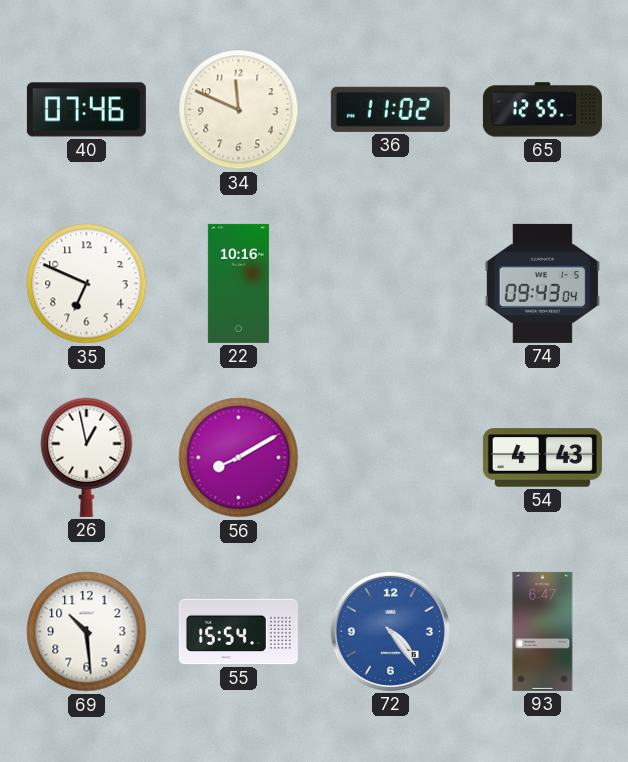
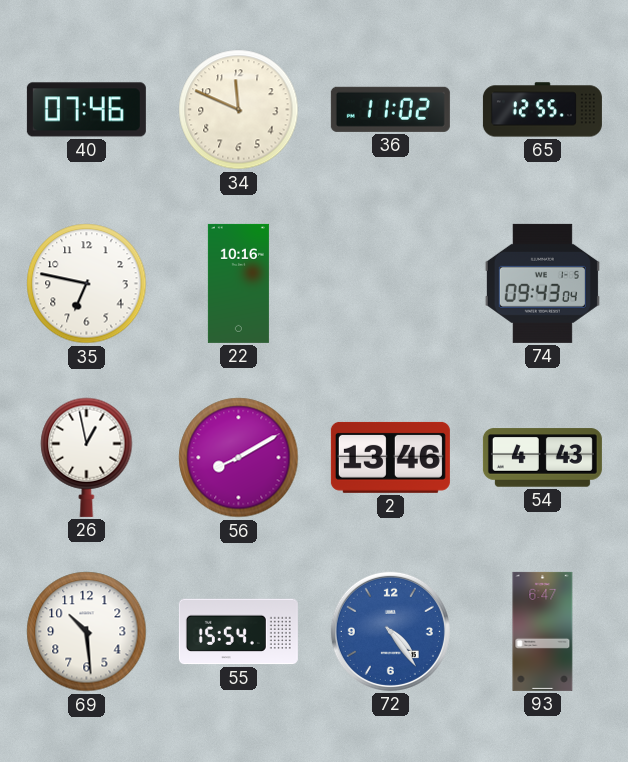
35: 6:49 -> 6:47 (87, 284)
2: none -> 13:46 (390, 457)
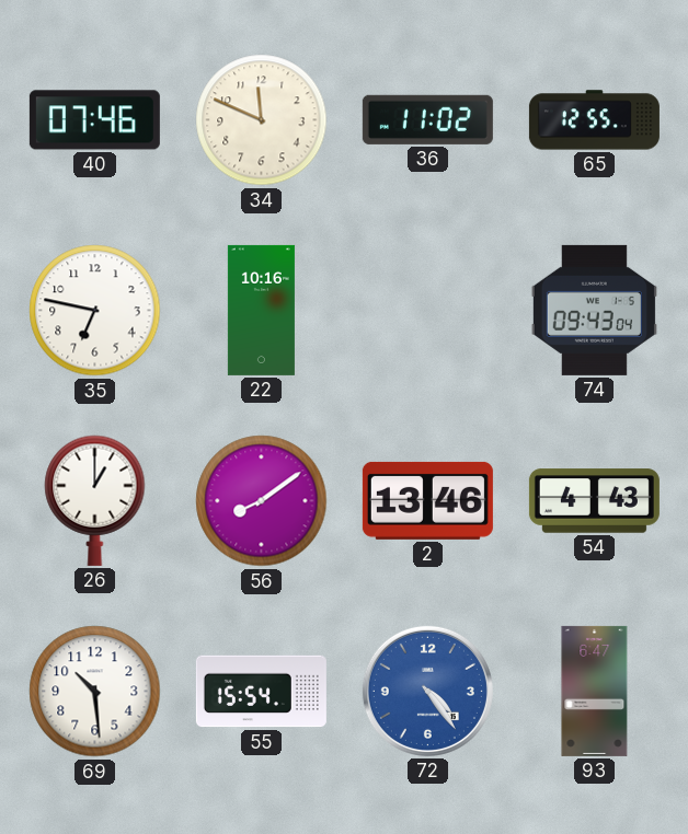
26: 12:58 -> 1:00 (95, 500)
56: 8:10 -> 8:09 (262, 501)
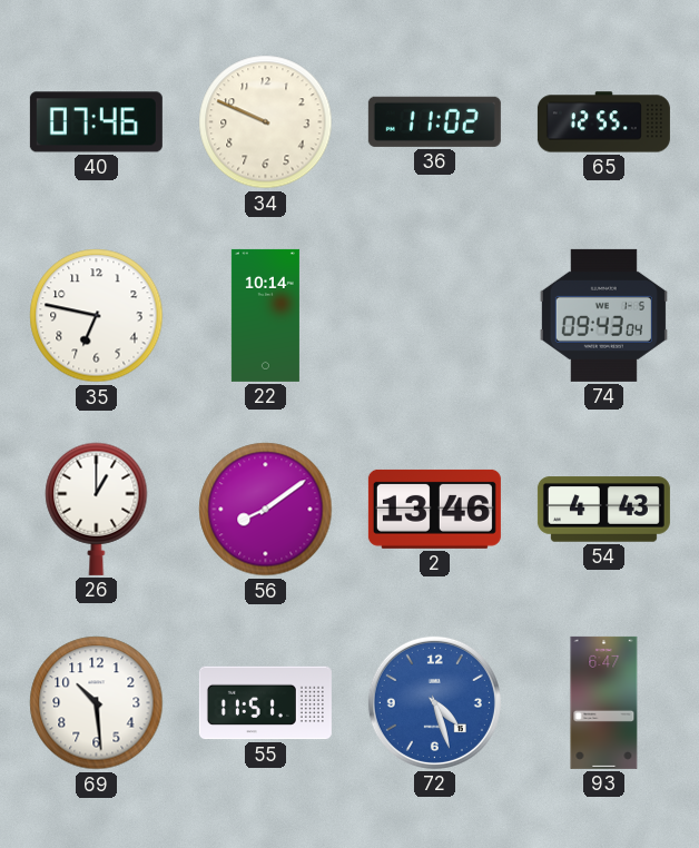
34: 11:49 -> 9:49 (266, 122)
22: 10:16 -> 10:14 (265, 315)
55: 15:54 -> 11:51 (265, 703)
72: 4:24 -> 4:27 (434, 702)
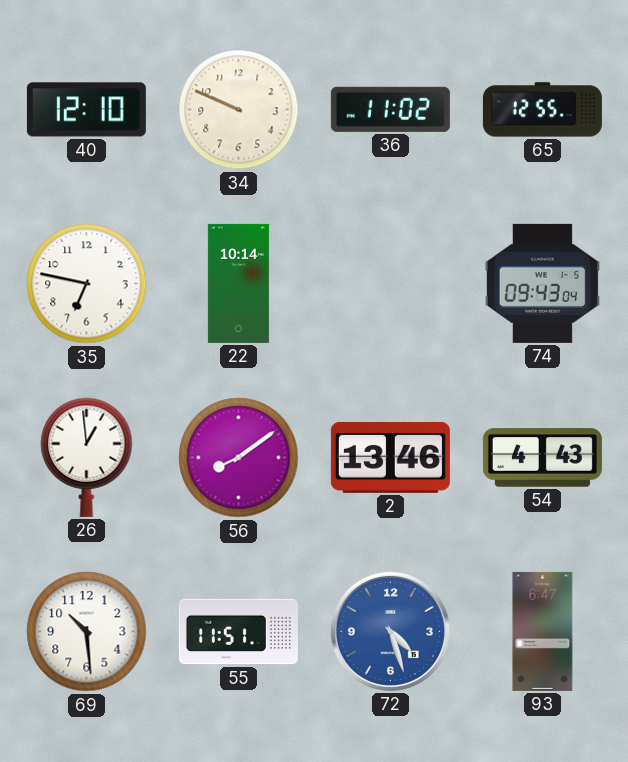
40: 07:46 -> 12:10 (86, 110)
26: 1:00 -> 12:59 (87, 457)
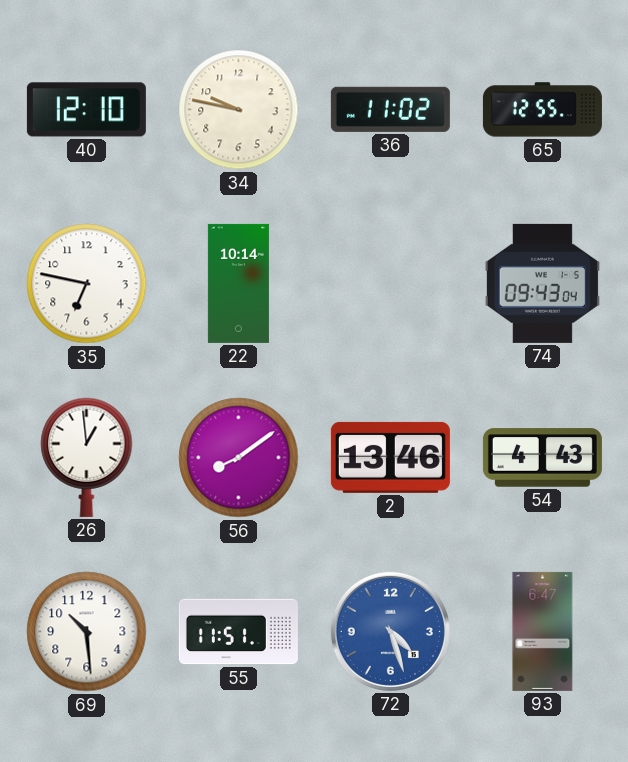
34: 9:49 -> 9:47 (239, 110)
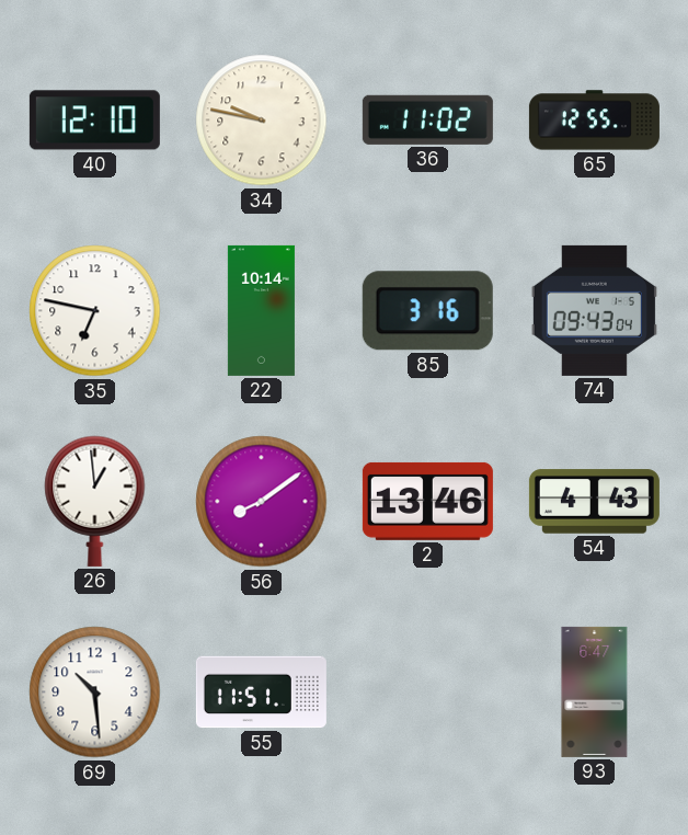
85: none -> 3:16 (427, 311)
72: 4:27 -> none (390, 631)
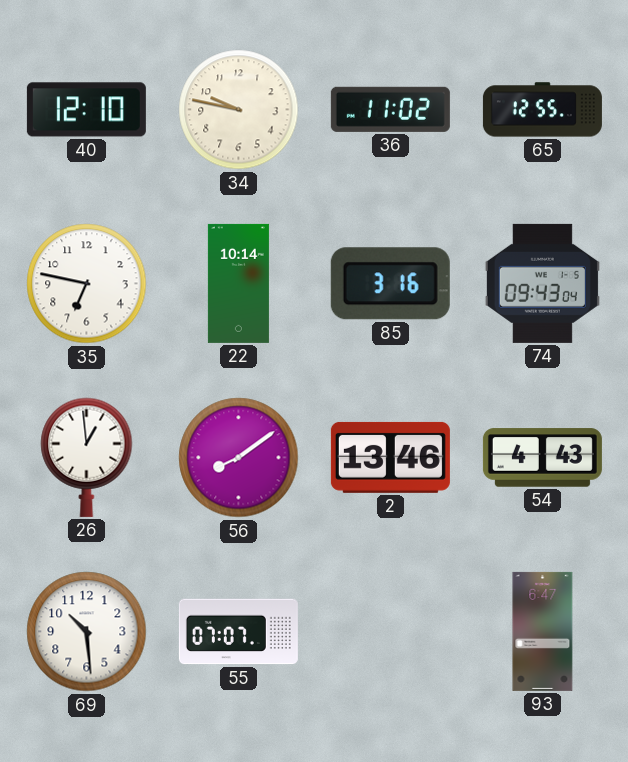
55: 11:51 -> 07:07 (238, 632)
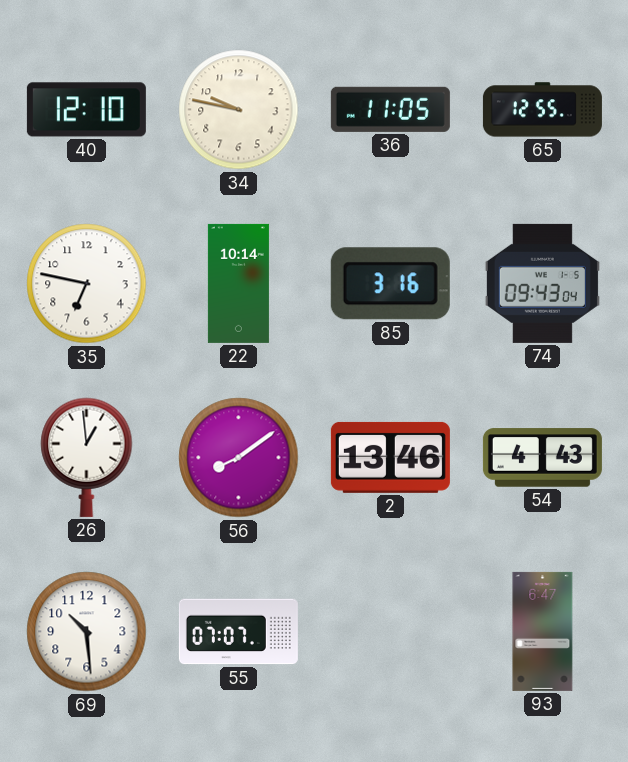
36: 11:02 -> 11:05 (390, 109)
